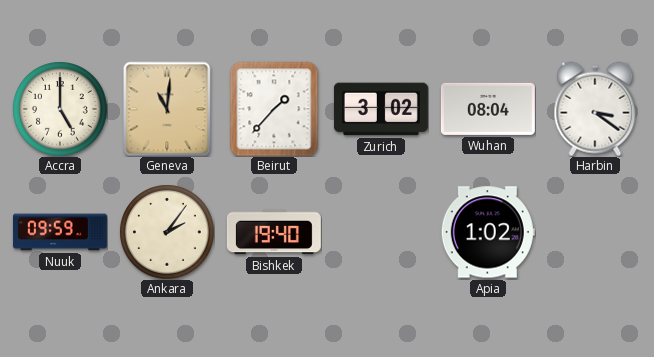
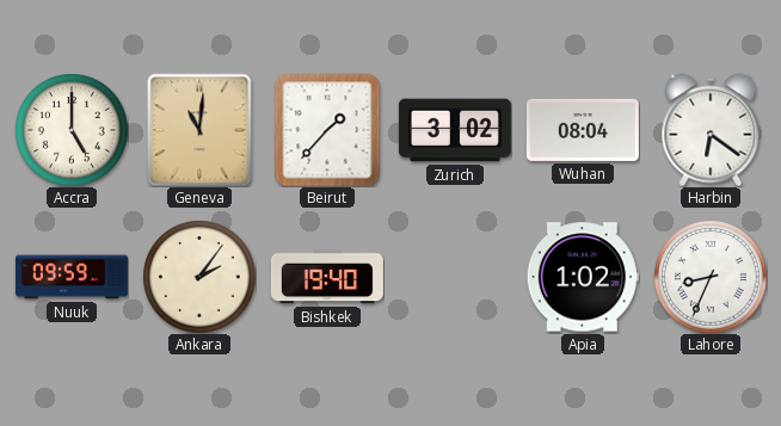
Harbin: 3:21 -> 6:21 (711, 130)
Lahore: none -> 8:34 (711, 277)
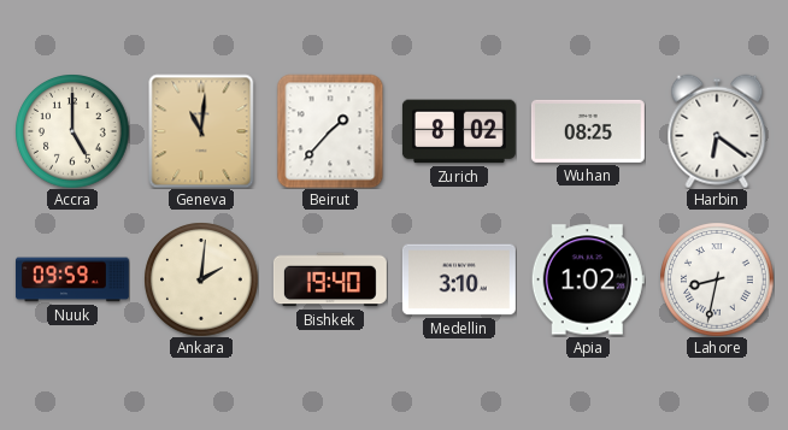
Zurich: 3:02 -> 8:02 (459, 131)
Wuhan: 08:04 -> 08:25 (588, 131)
Ankara: 2:06 -> 2:01 (201, 279)
Medellin: none -> 3:10 (459, 279)
Lahore: 8:34 -> 8:32 (717, 279)
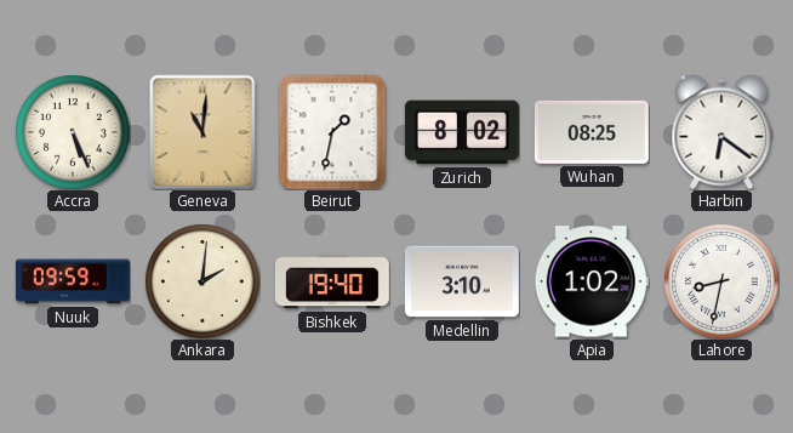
Accra: 5:00 -> 5:26 (73, 132)
Beirut: 1:37 -> 1:32 (332, 132)
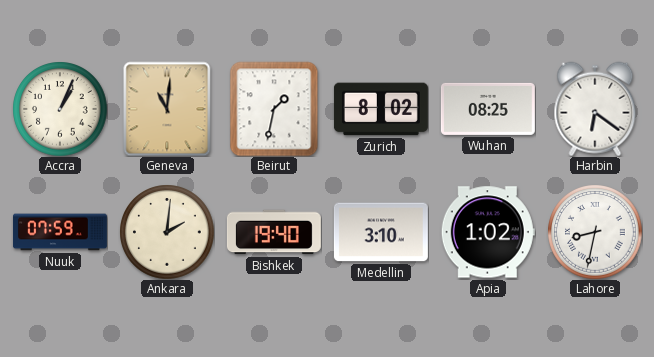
Accra: 5:26 -> 1:04 (60, 109)
Nuuk: 09:59 -> 07:59 (60, 232)
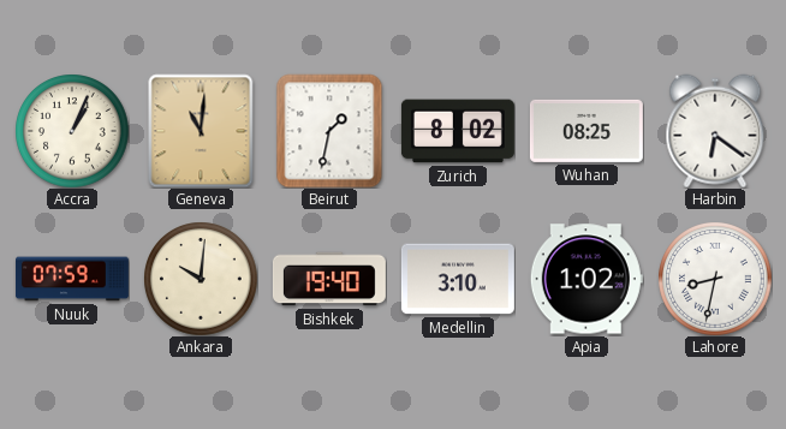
Ankara: 2:01 -> 10:01 (201, 279)
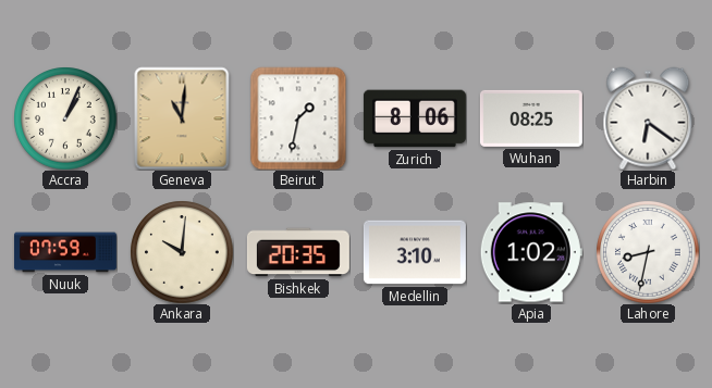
Zurich: 8:02 -> 8:06 (415, 118)
Bishkek: 19:40 -> 20:35 (298, 252)
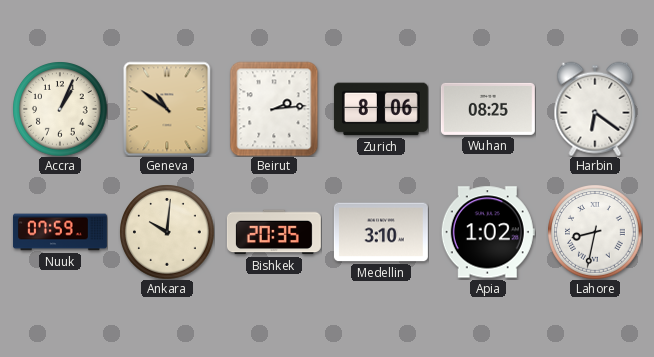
Geneva: 11:01 -> 10:51 (167, 109)
Beirut: 1:32 -> 2:14 (274, 109)
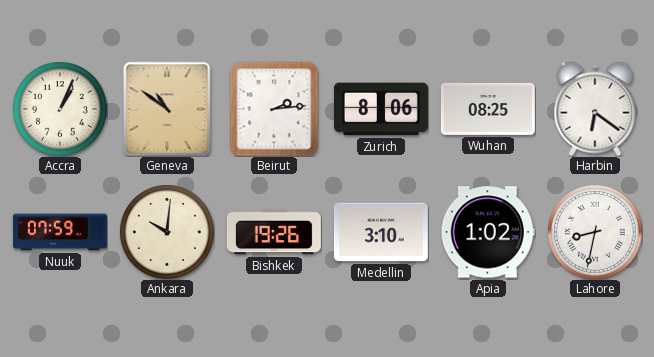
Bishkek: 20:35 -> 19:26 (274, 232)
